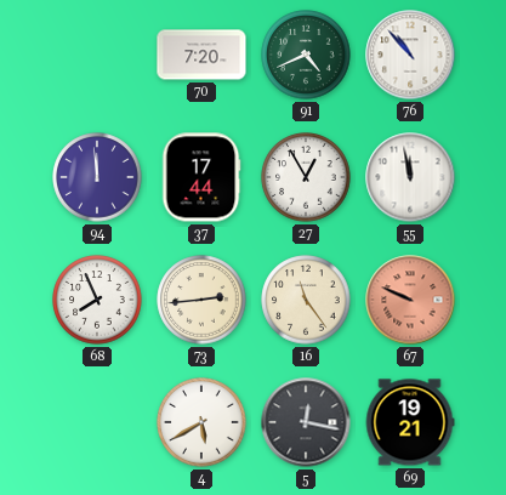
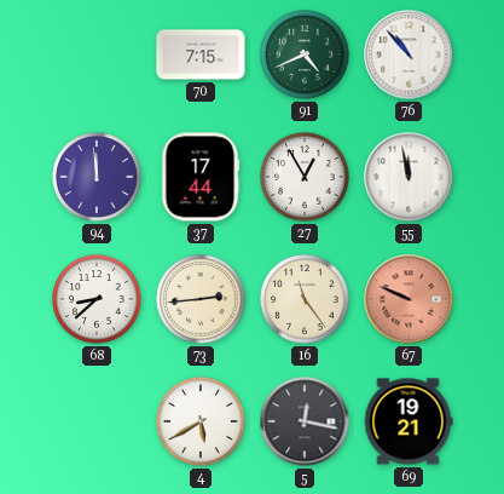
70: 7:20 -> 7:15 (201, 54)
68: 7:56 -> 8:38 (97, 299)
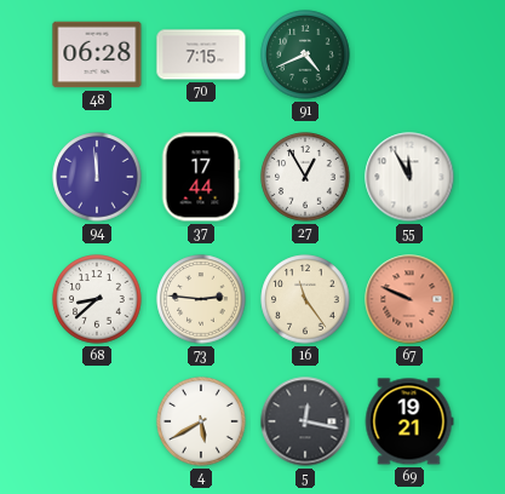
48: none -> 06:28 (97, 54)
76: 10:53 -> none (409, 54)
55: 11:58 -> 11:55 (409, 177)
73: 2:44 -> 2:46 (201, 299)
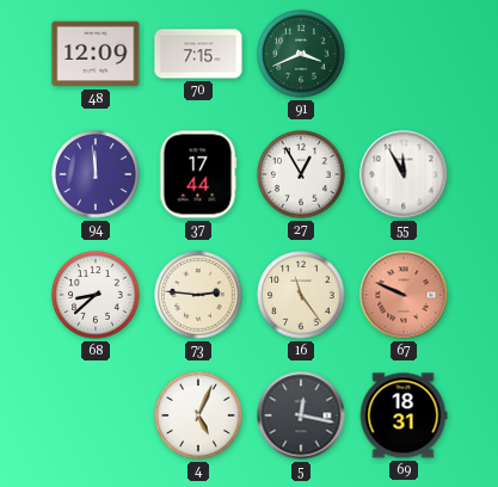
48: 06:28 -> 12:09 (96, 54)
91: 4:41 -> 3:41 (301, 54)
4: 5:40 -> 5:04 (198, 415)
69: 19:21 -> 18:31 (404, 415)
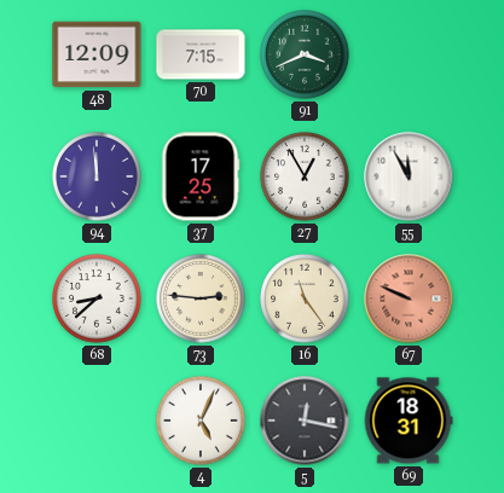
37: 17:44 -> 17:25 (201, 176)
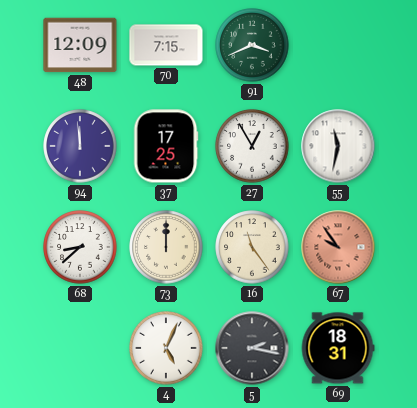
55: 11:55 -> 11:32 (338, 146)
73: 2:46 -> 12:00 (166, 247)
67: 9:49 -> 9:54 (338, 247)
5: 12:17 -> 2:17 (252, 348)
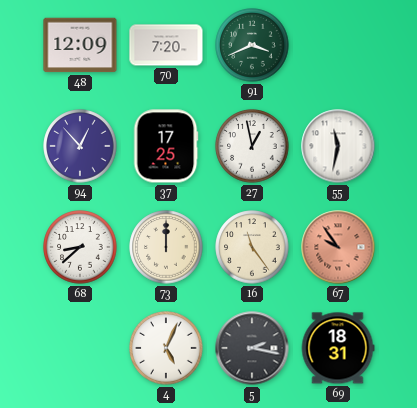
70: 7:15 -> 7:20 (166, 45)
94: 11:59 -> 12:53 (80, 146)
27: 12:55 -> 12:58 (252, 146)
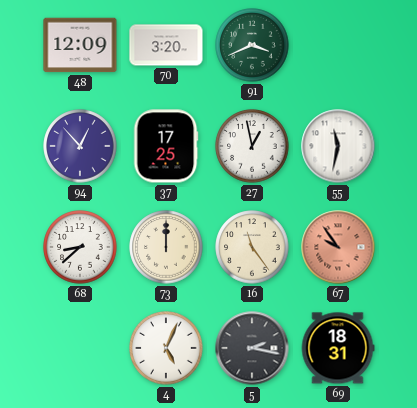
70: 7:20 -> 3:20 (166, 45)
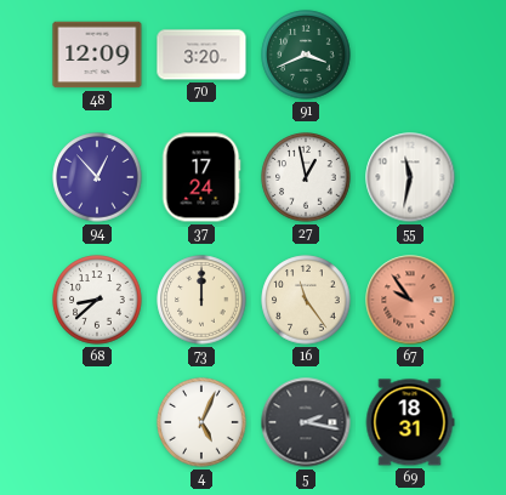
37: 17:25 -> 17:24 (201, 177)
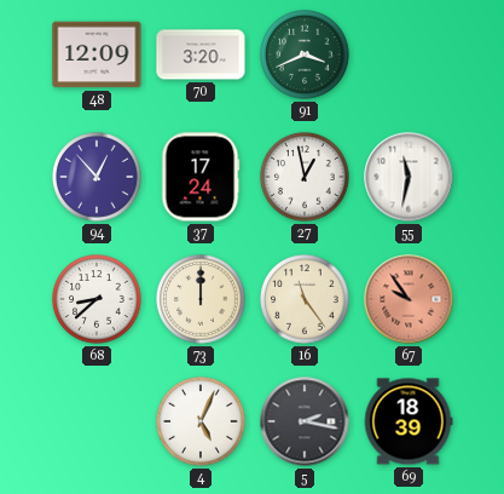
69: 18:31 -> 18:39 (409, 421)
